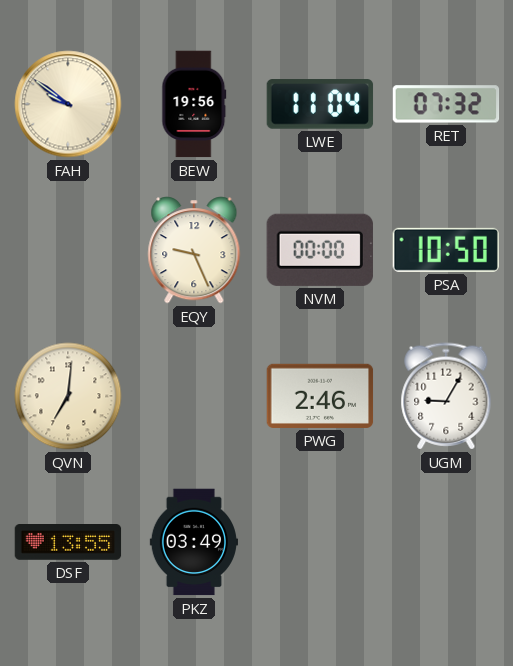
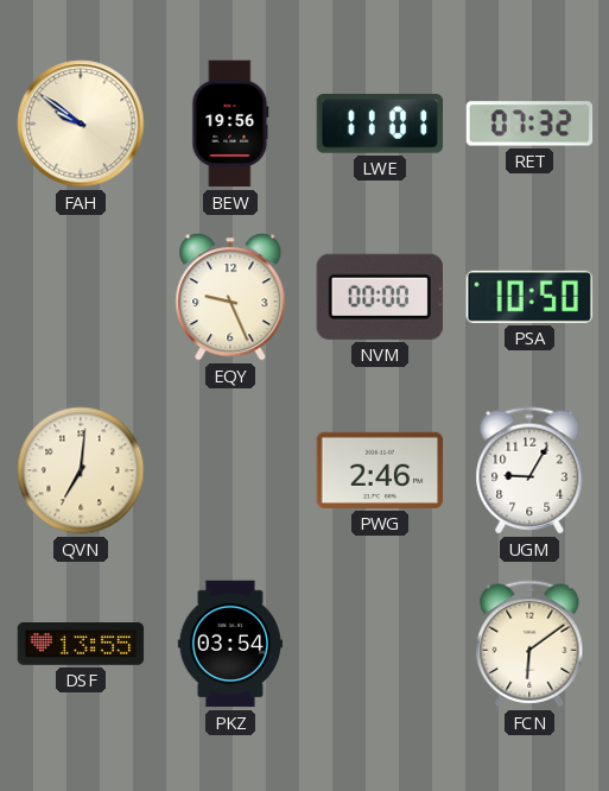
LWE: 11:04 -> 11:01 (380, 124)
PKZ: 03:49 -> 03:54 (229, 644)
FCN: none -> 6:09 (529, 644)
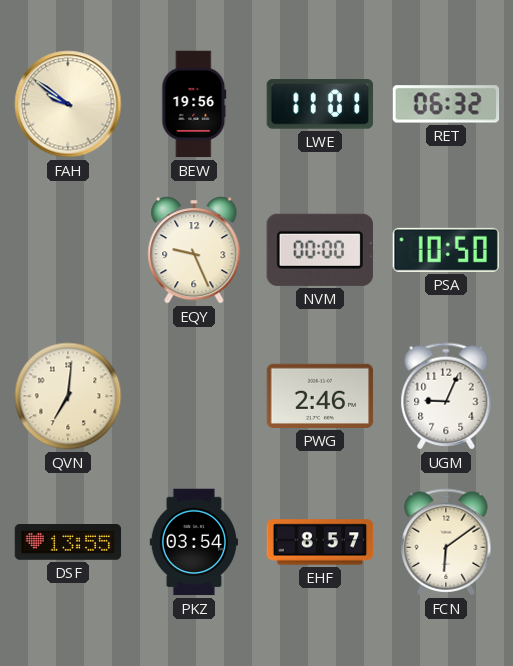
RET: 07:32 -> 06:32 (446, 104)
UGM: 9:05 -> 9:04 (446, 396)
EHF: none -> 8:57 (320, 542)
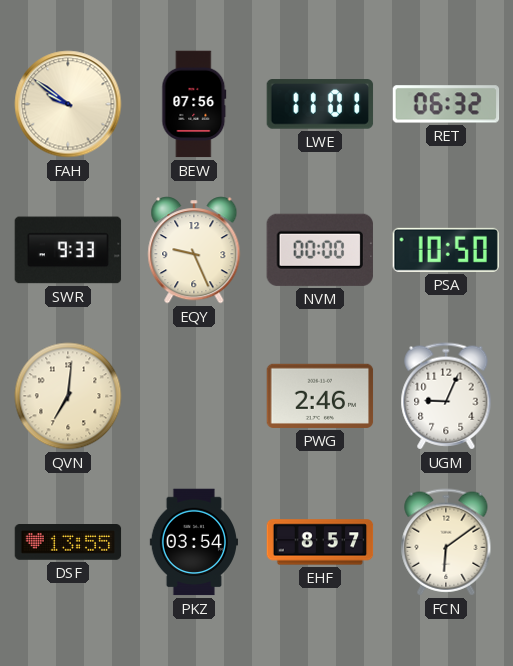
BEW: 19:56 -> 07:56 (194, 104)
SWR: none -> 9:33 (68, 250)
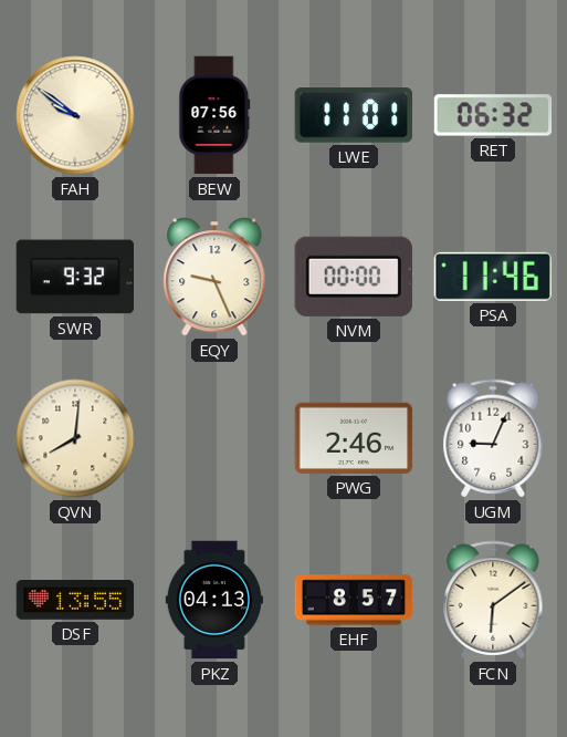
SWR: 9:33 -> 9:32 (75, 277)
PSA: 10:50 -> 11:46 (492, 277)
QVN: 7:01 -> 8:01 (75, 438)
PKZ: 03:54 -> 04:13 (213, 600)
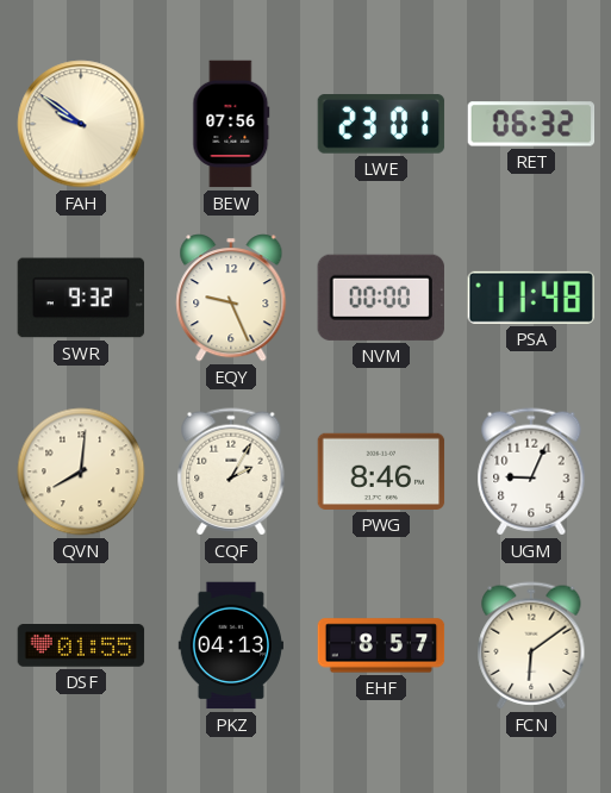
LWE: 11:01 -> 23:01 (381, 124)
PSA: 11:46 -> 11:48 (530, 298)
CQF: none -> 2:05 (231, 472)
PWG: 2:46 -> 8:46 (381, 472)
DSF: 13:55 -> 01:55 (81, 647)
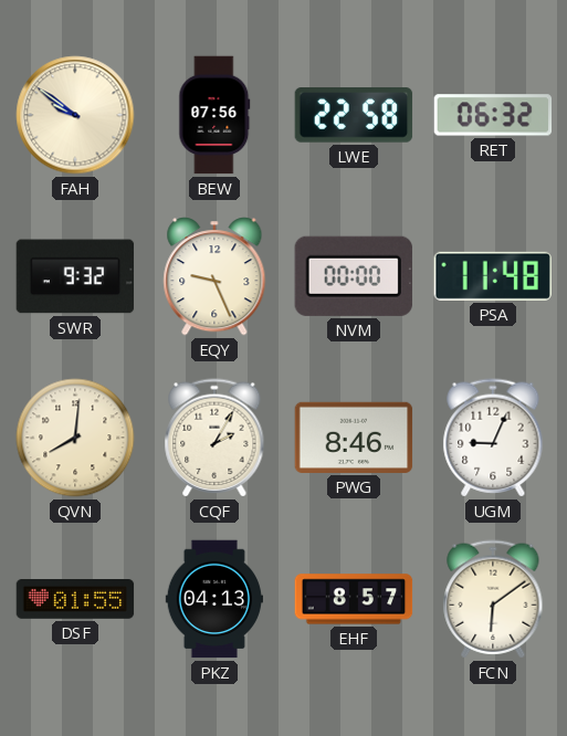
LWE: 23:01 -> 22:58 (354, 115)
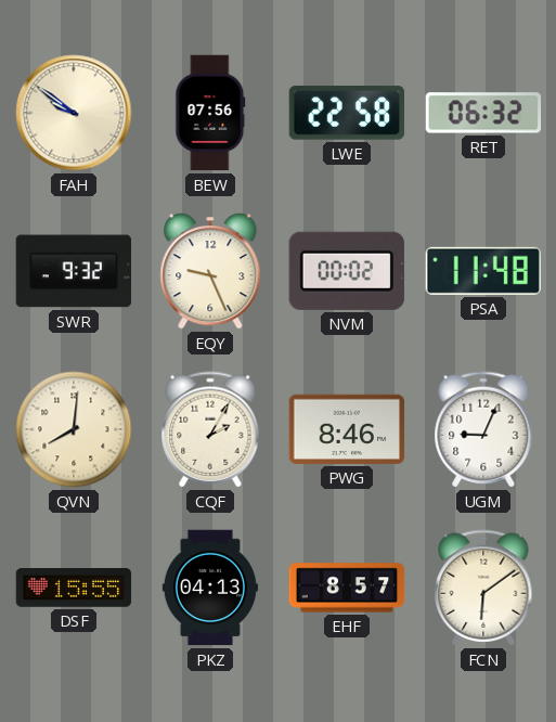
NVM: 00:00 -> 00:02 (347, 271)
DSF: 01:55 -> 15:55 (74, 589)
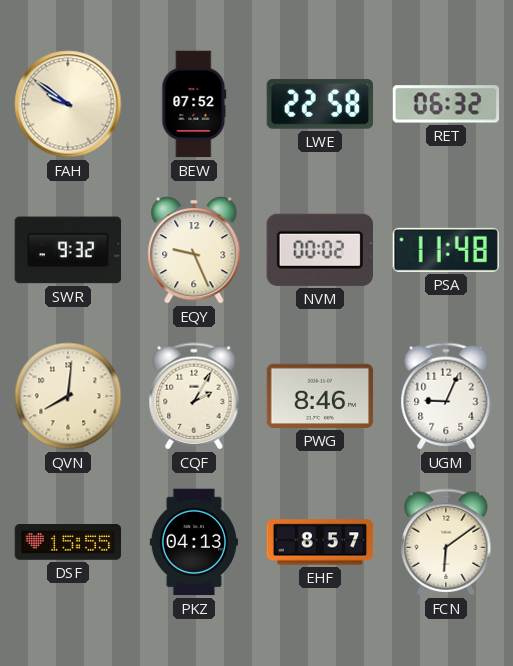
BEW: 07:56 -> 07:52 (194, 104)
